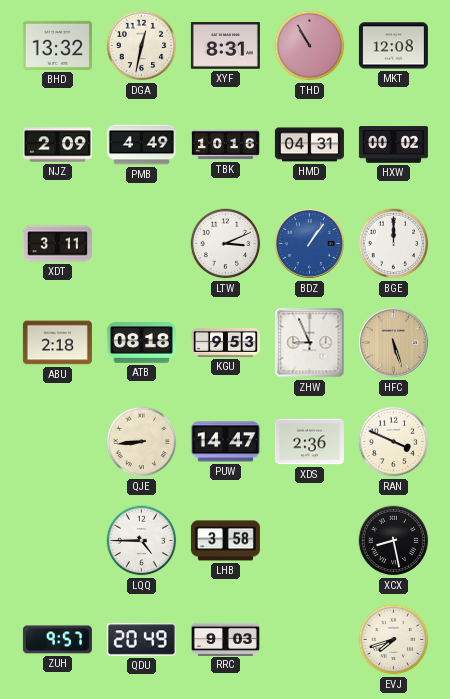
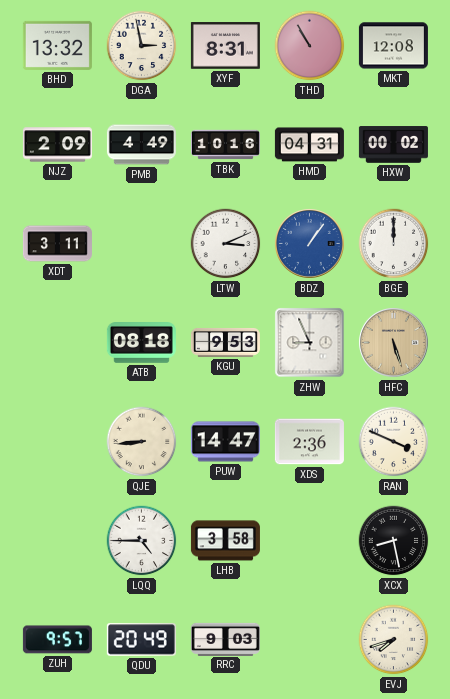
DGA: 12:32 -> 2:58 (142, 46)
ABU: 2:18 -> none (57, 343)
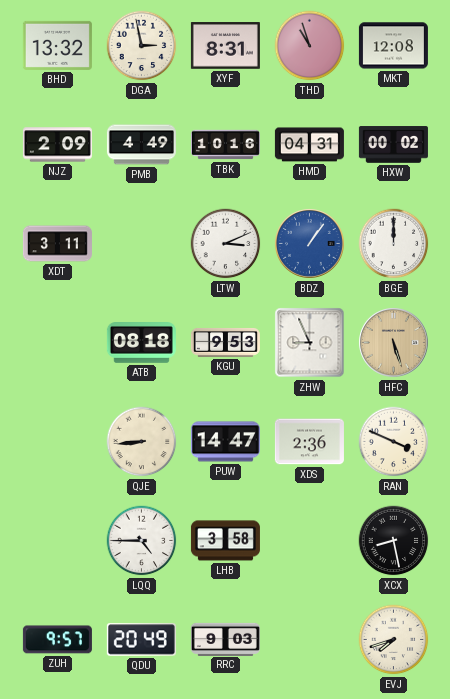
THD: 10:55 -> 10:57 (310, 46)
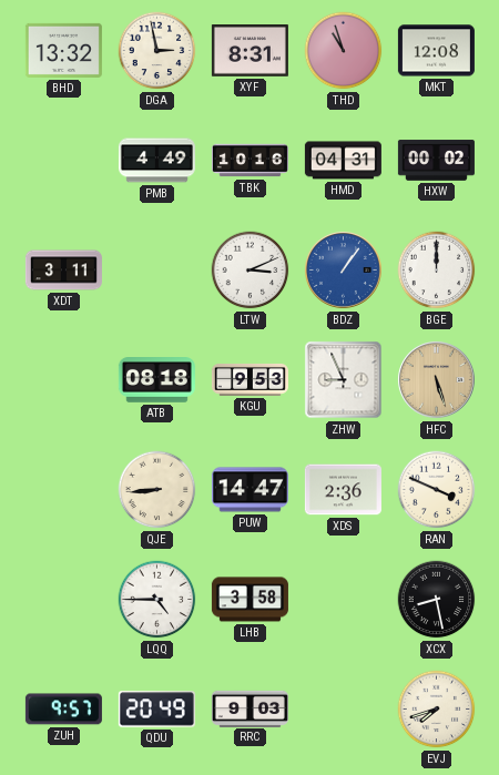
NJZ: 2:09 -> none (57, 145)
